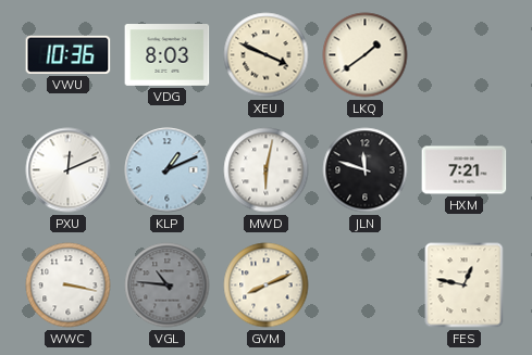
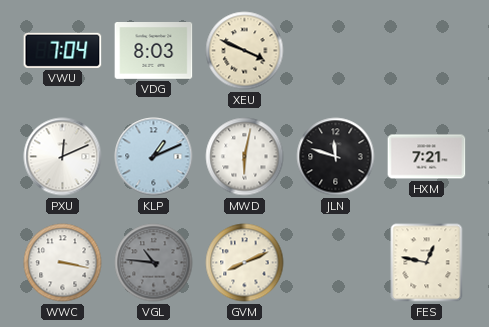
VWU: 10:36 -> 7:04 (63, 50)
LKQ: 1:39 -> none (366, 55)
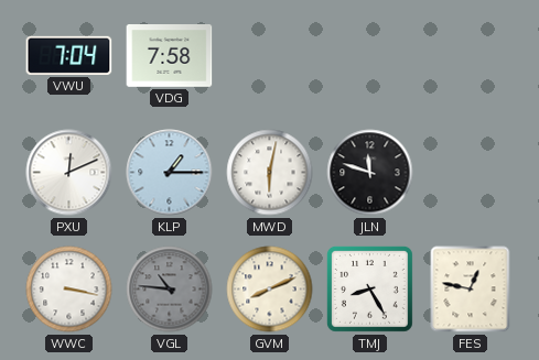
VDG: 8:03 -> 7:58 (170, 56)
XEU: 3:49 -> none (245, 51)
KLP: 1:11 -> 1:15 (170, 173)
HXM: 7:21 -> none (427, 157)
TMJ: none -> 8:25 (369, 288)
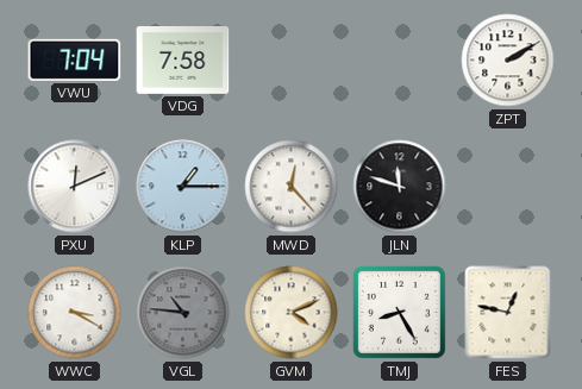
ZPT: none -> 2:10 (508, 61)
MWD: 6:02 -> 12:23 (292, 187)
WWC: 3:17 -> 3:20 (75, 313)
GVM: 8:11 -> 4:11 (292, 313)
